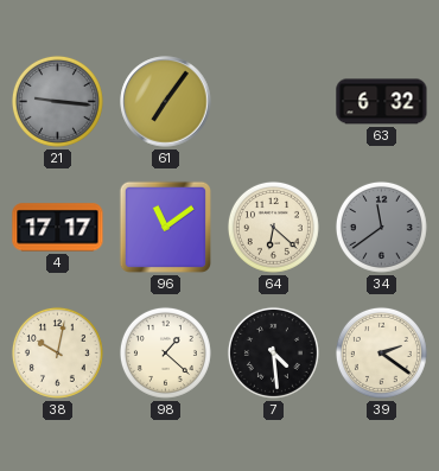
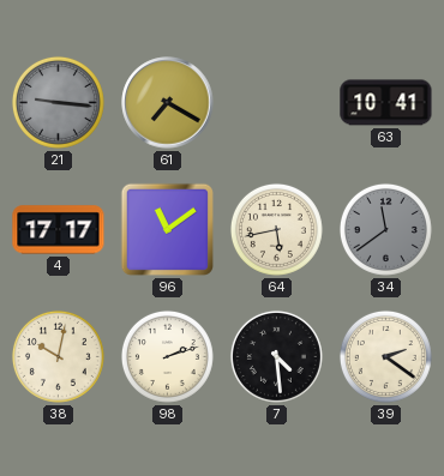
61: 7:06 -> 7:20 (168, 103)
63: 6:32 -> 10:41 (386, 103)
64: 6:22 -> 5:43 (276, 229)
98: 1:22 -> 2:12 (167, 356)
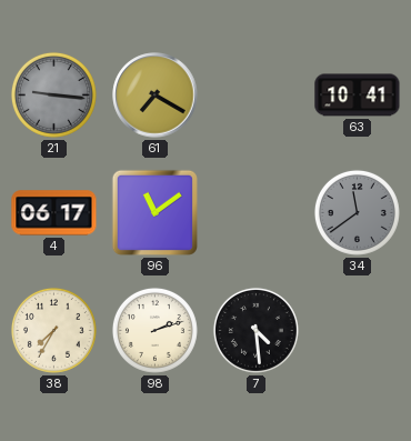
4: 17:17 -> 06:17 (54, 213)
64: 5:43 -> none (276, 229)
38: 10:02 -> 7:35 (53, 330)
39: 2:21 -> none (385, 356)
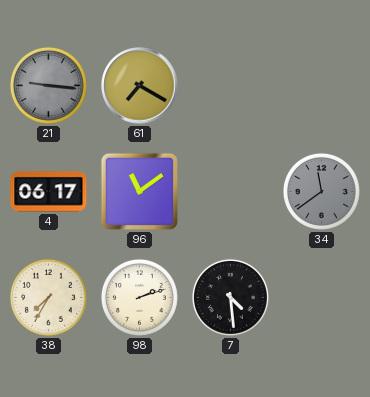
63: 10:41 -> none (358, 96)
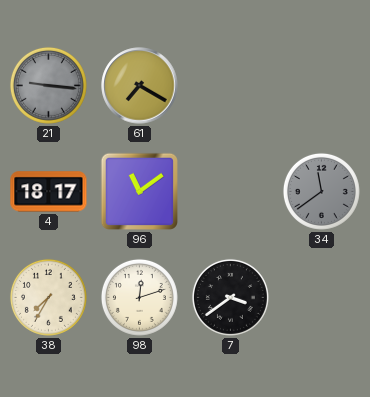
4: 06:17 -> 18:17 (49, 192)
98: 2:12 -> 12:12 (139, 297)
7: 4:29 -> 3:39 (230, 297)
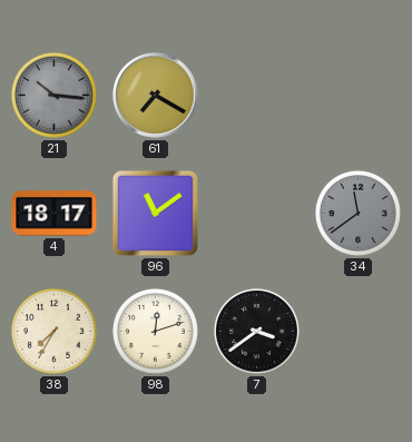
21: 9:16 -> 10:16 (53, 95)
